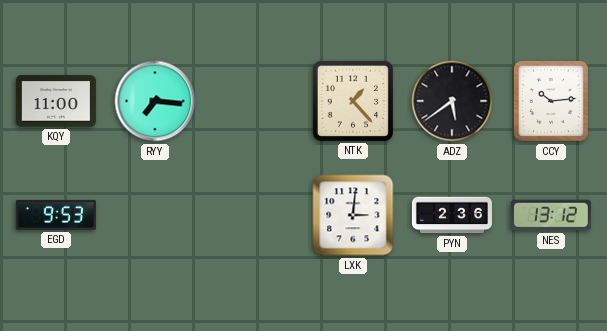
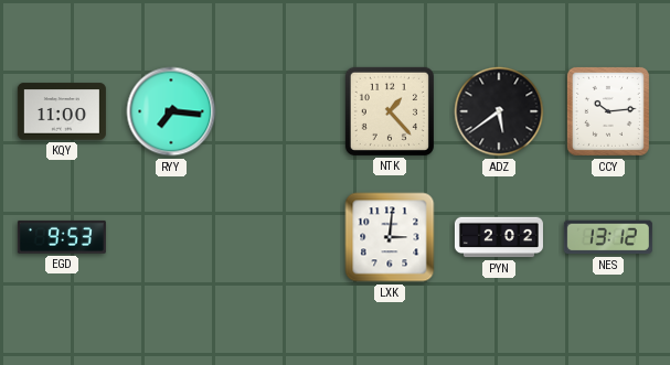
PYN: 2:36 -> 2:02 (499, 237)
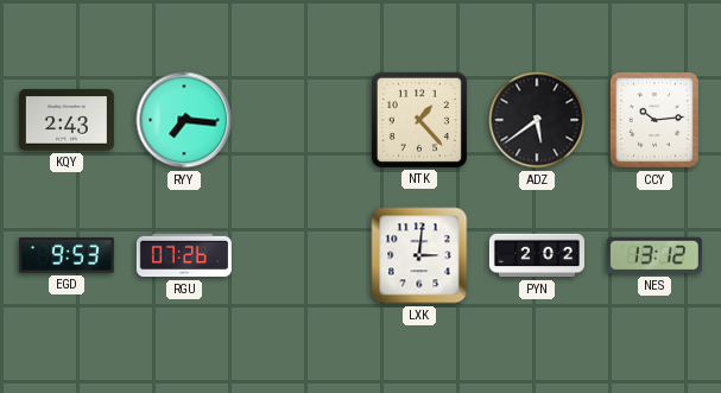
KQY: 11:00 -> 2:43 (67, 120)
RGU: none -> 07:26 (184, 255)
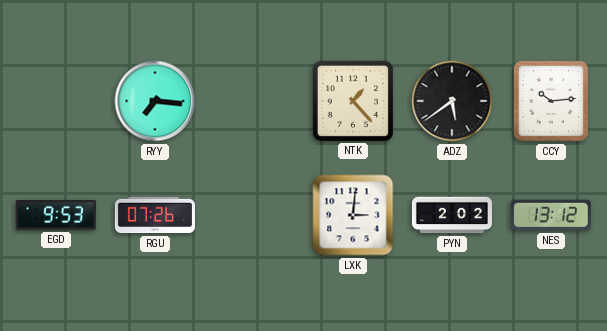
KQY: 2:43 -> none (67, 120)
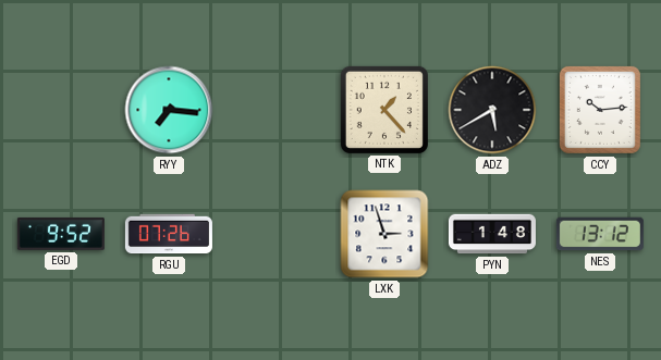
ADZ: 5:39 -> 5:40 (492, 110)
EGD: 9:53 -> 9:52 (61, 234)
LXK: 3:01 -> 2:57 (384, 234)
PYN: 2:02 -> 1:48 (492, 234)
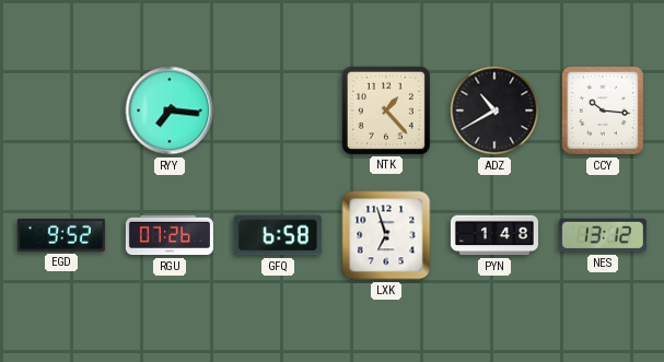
ADZ: 5:40 -> 10:40 (494, 110)
CCY: 10:14 -> 10:16 (603, 110)
GFQ: none -> 6:58 (278, 235)
LXK: 2:57 -> 6:57 (386, 235)
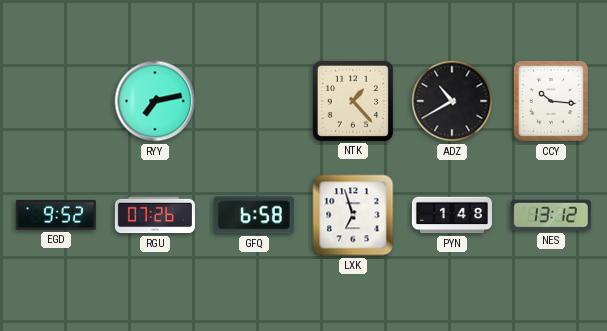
RYY: 7:16 -> 7:13 (155, 101)
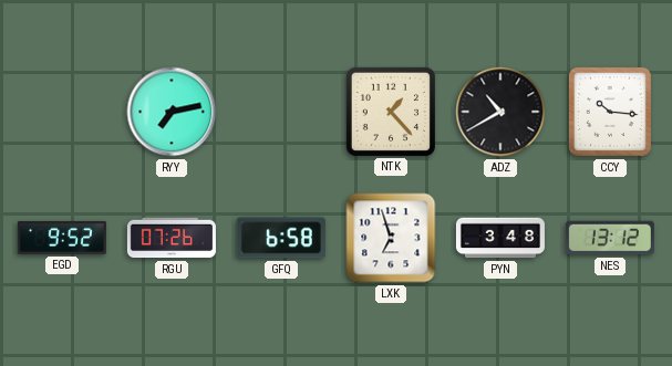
PYN: 1:48 -> 3:48 (500, 238)
